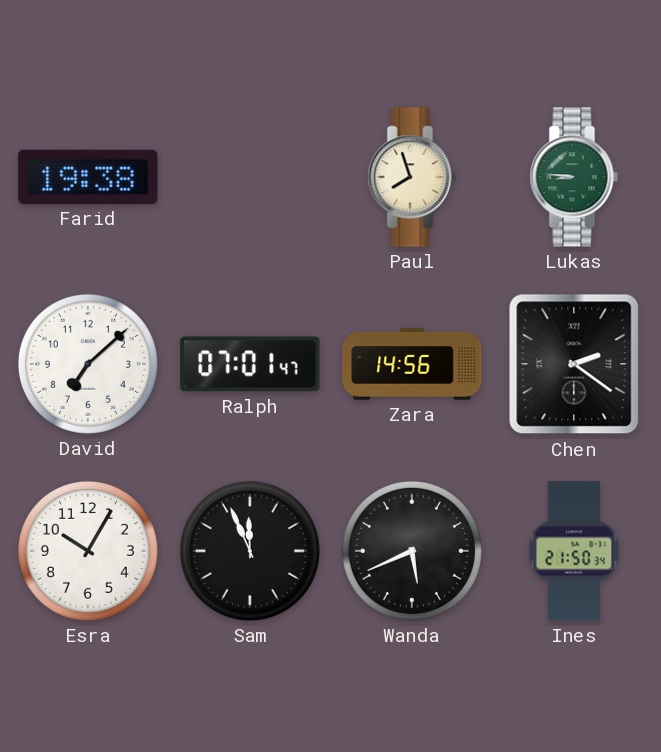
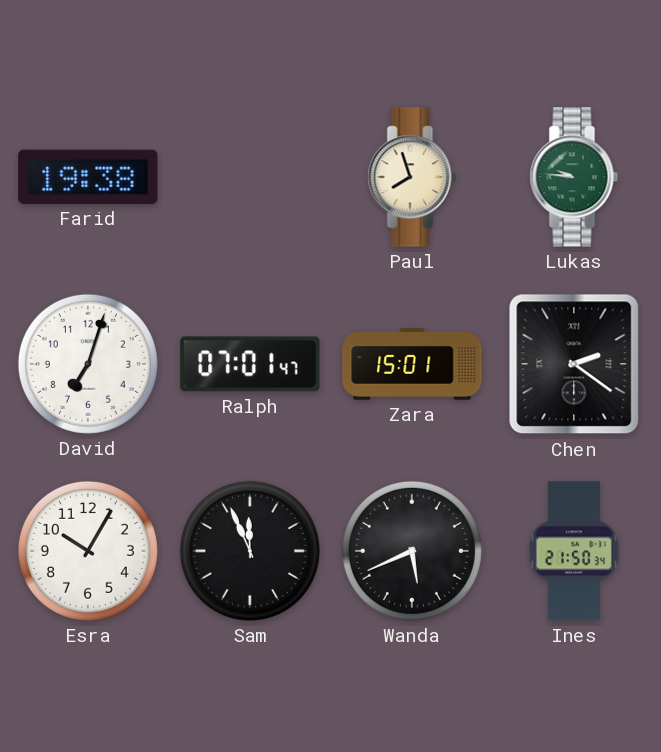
Lukas: 8:46 -> 9:46 (574, 177)
David: 7:08 -> 7:03 (88, 364)
Zara: 14:56 -> 15:01 (412, 364)
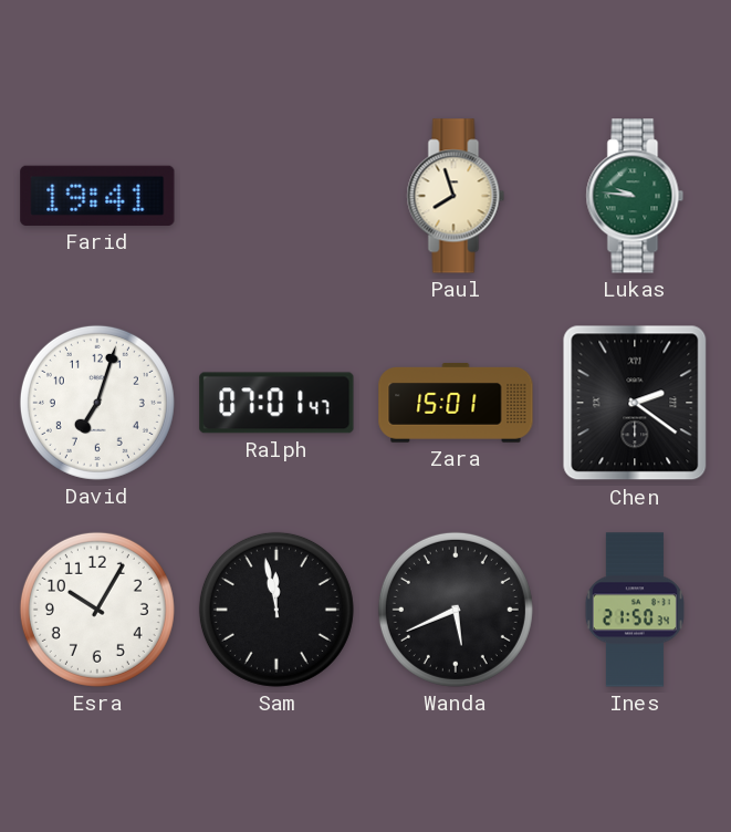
Farid: 19:38 -> 19:41 (97, 196)
Sam: 11:56 -> 11:58 (276, 610)
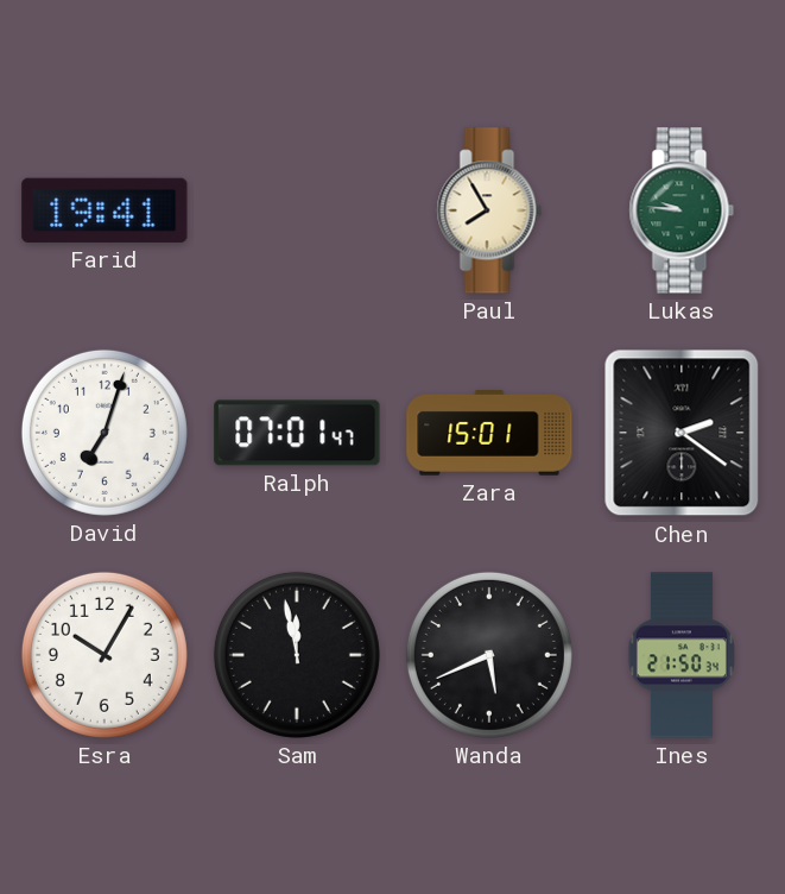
Paul: 7:57 -> 7:55 (489, 210)
